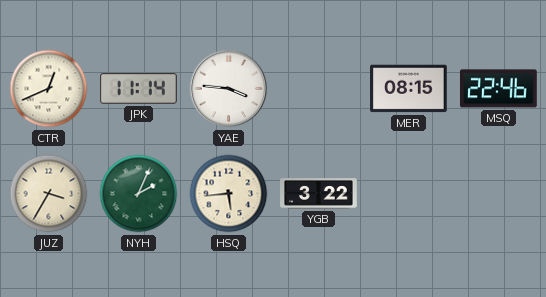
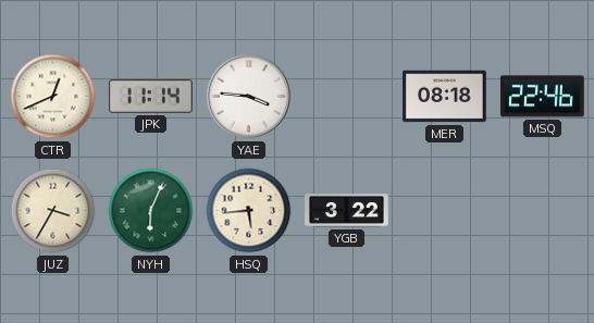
MER: 08:15 -> 08:18 (445, 97)
NYH: 2:04 -> 6:04 (151, 211)
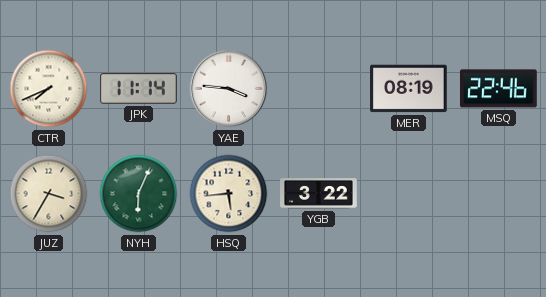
CTR: 12:41 -> 7:41 (49, 89)
MER: 08:18 -> 08:19 (409, 89)
